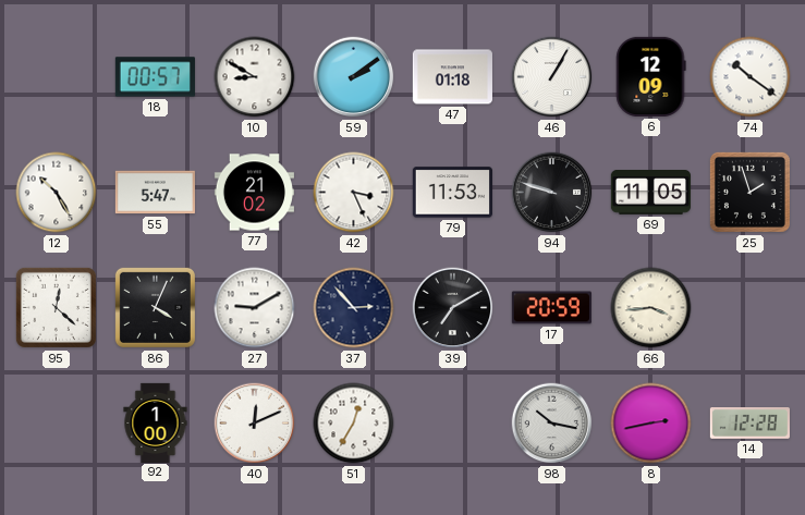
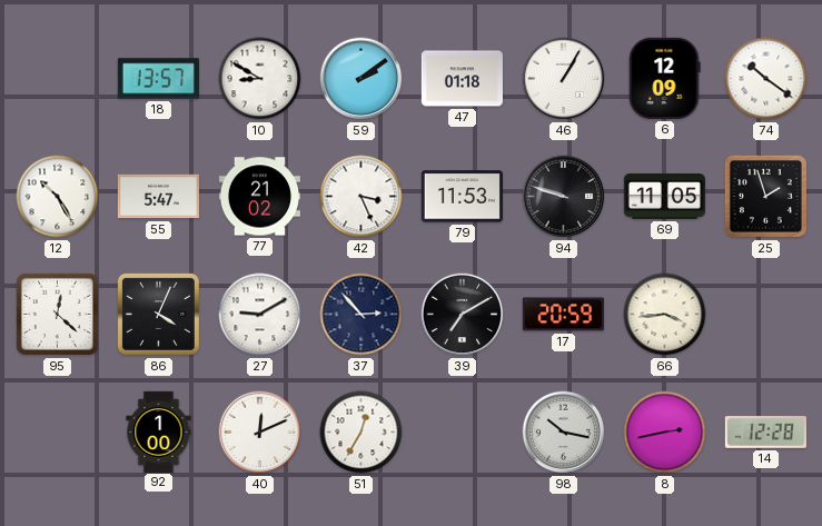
18: 00:57 -> 13:57 (158, 79)
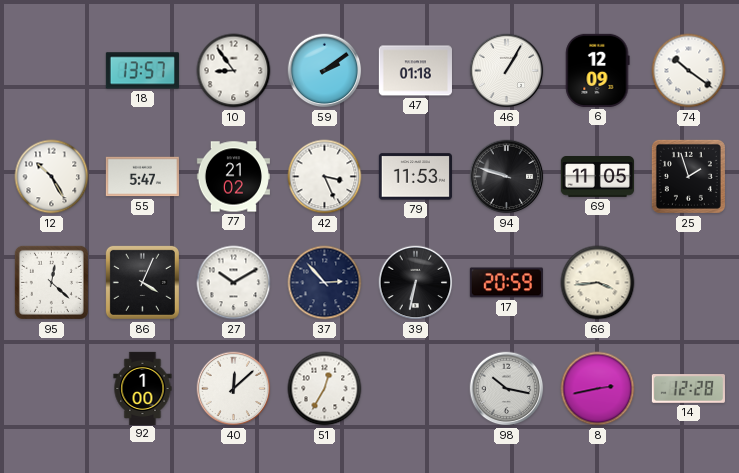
10: 8:50 -> 8:54 (234, 71)
27: 9:10 -> 10:10 (234, 283)
39: 7:10 -> 6:32 (416, 283)
40: 12:11 -> 12:08 (234, 389)
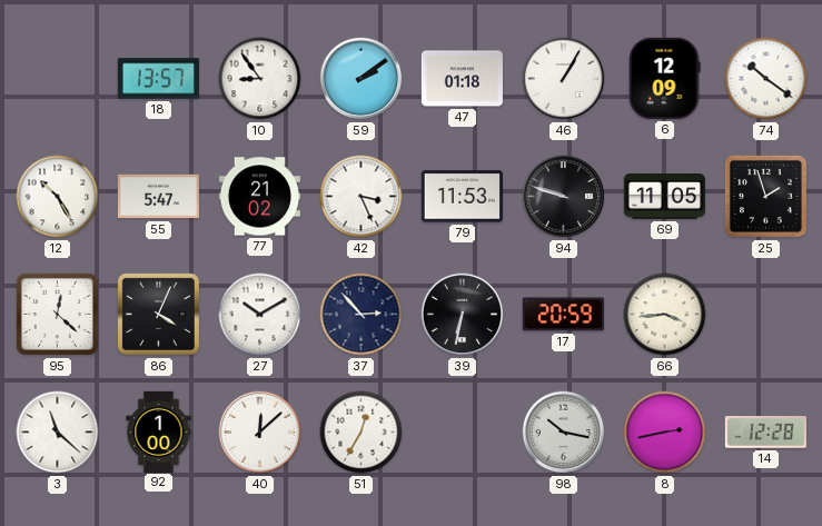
3: none -> 11:22 (58, 433)
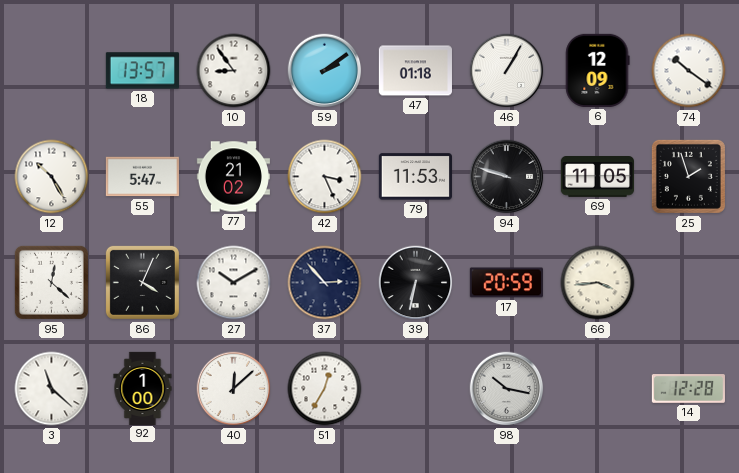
8: 2:43 -> none (665, 433)
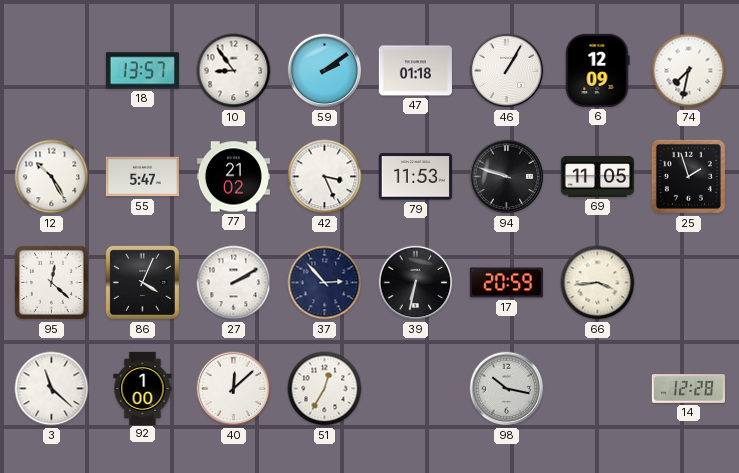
74: 10:21 -> 7:32 (689, 71)
27: 10:10 -> 2:10 (234, 283)
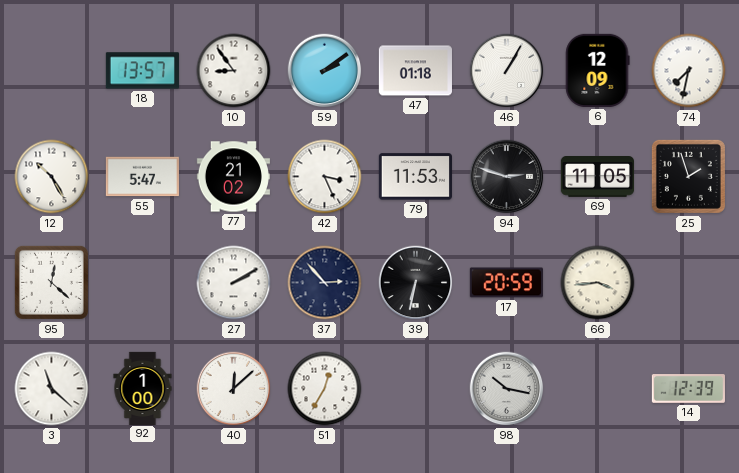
94: 9:48 -> 2:48 (507, 177)
86: 4:04 -> none (142, 282)
14: 12:28 -> 12:39 (688, 389)
